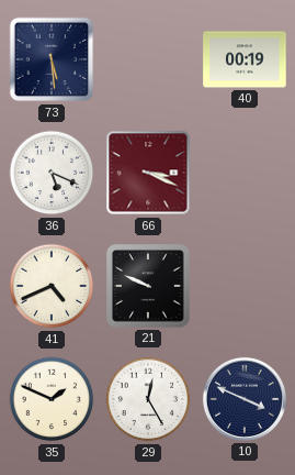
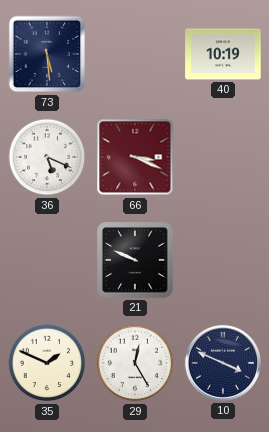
40: 00:19 -> 10:19 (223, 54)
41: 4:41 -> none (52, 286)
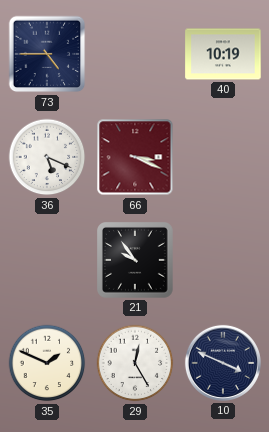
73: 5:29 -> 4:45 (47, 54)
21: 9:49 -> 9:54 (136, 261)
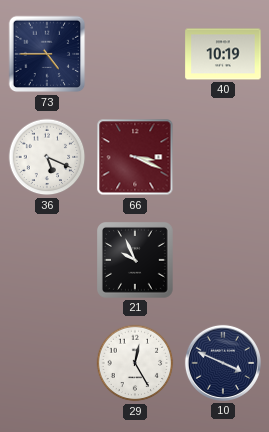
21: 9:54 -> 9:56 (136, 261)
35: 1:49 -> none (47, 363)
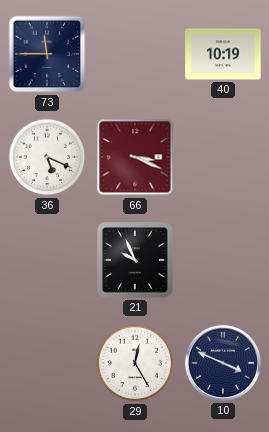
73: 4:45 -> 11:45 (47, 54)
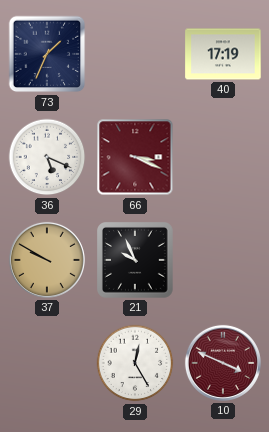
73: 11:45 -> 1:34 (47, 54)
40: 10:19 -> 17:19 (223, 54)
37: none -> 9:50 (47, 260)
10 dial: navy -> burgundy (223, 363)
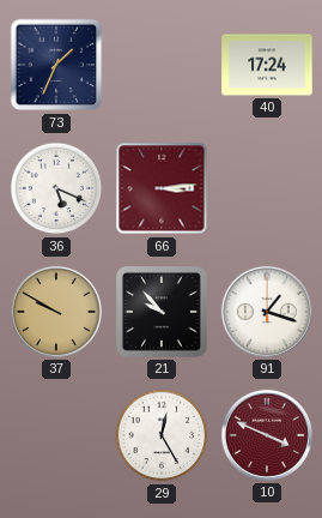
40: 17:19 -> 17:24 (267, 65)
66: 3:19 -> 3:14 (162, 188)
21: 9:56 -> 9:53 (163, 313)
91: none -> 1:18 (267, 312)
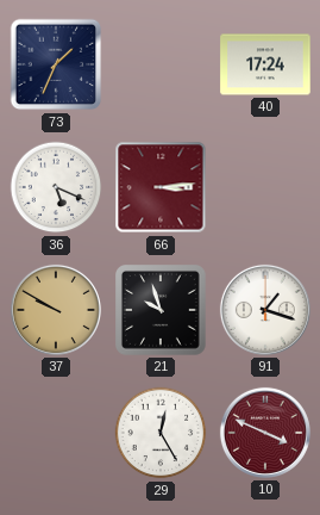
21: 9:53 -> 9:57 (162, 311)
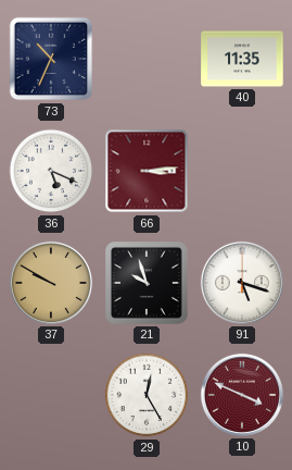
73: 1:34 -> 10:34 (51, 59)
40: 17:24 -> 11:35 (242, 59)
91: 1:18 -> 5:18 (242, 283)
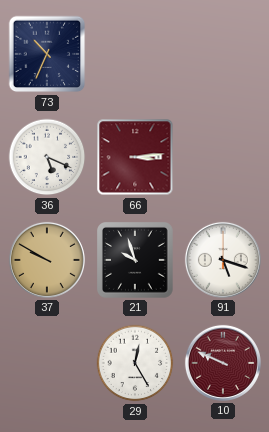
40: 11:35 -> none (242, 59)
10: 3:49 -> 9:49 (223, 363)
